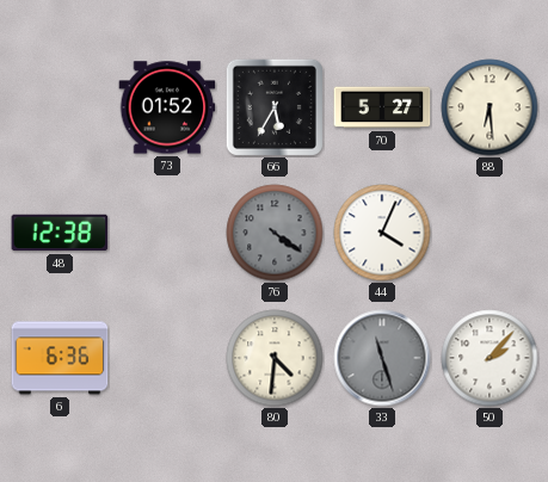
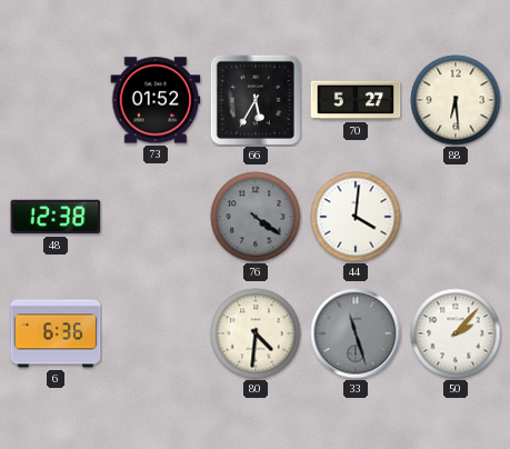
44: 4:04 -> 4:01 (356, 217)
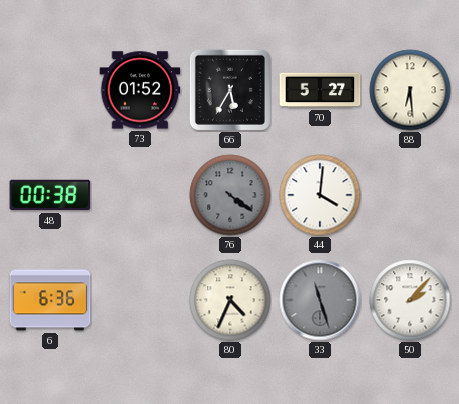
48: 12:38 -> 00:38 (50, 195)
80: 4:31 -> 4:34 (230, 300)
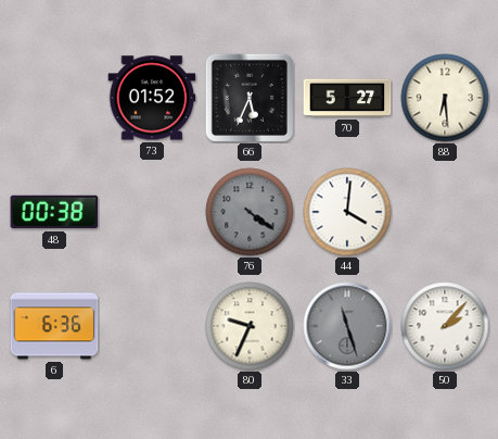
66: 5:35 -> 5:34 (250, 98)
80: 4:34 -> 9:34 (250, 326)
